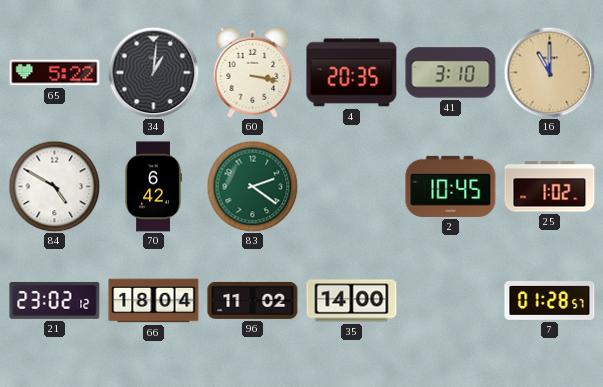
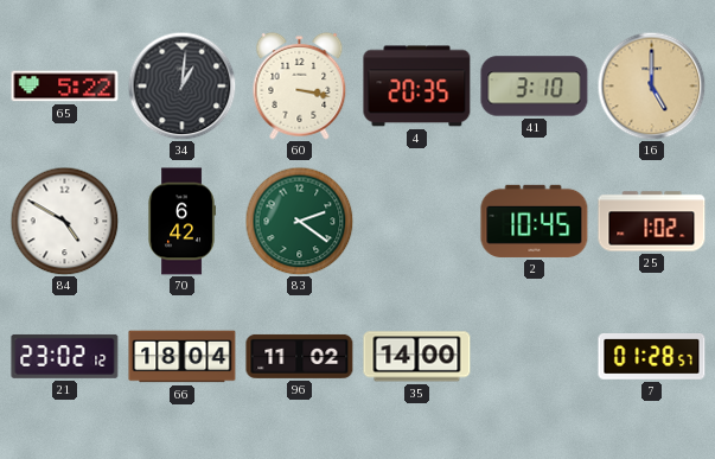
16: 11:00 -> 5:00 (651, 85)
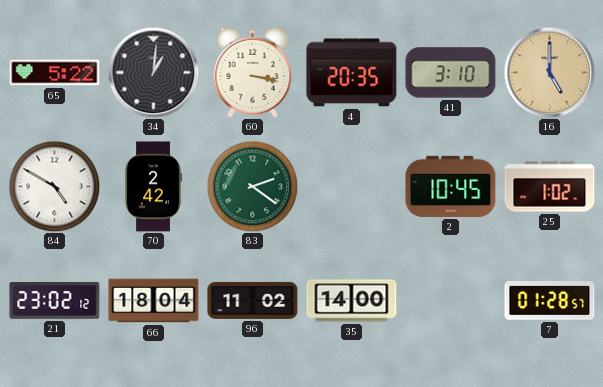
70: 6:42 -> 2:42 (153, 187)
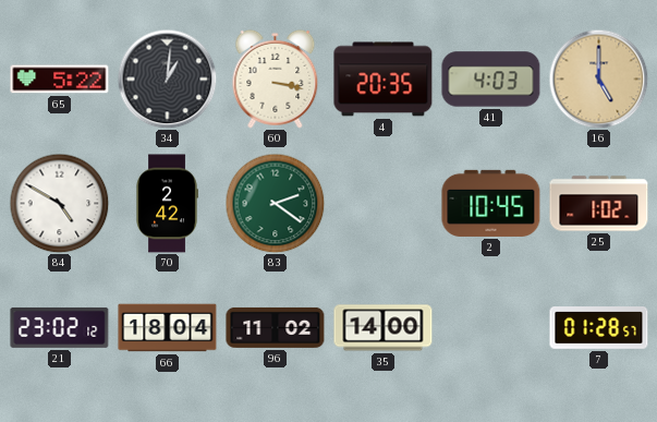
41: 3:10 -> 4:03 (491, 80)
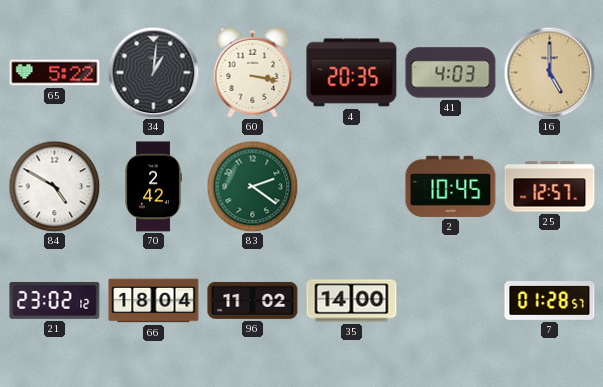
25: 1:02 -> 12:57 (550, 187)
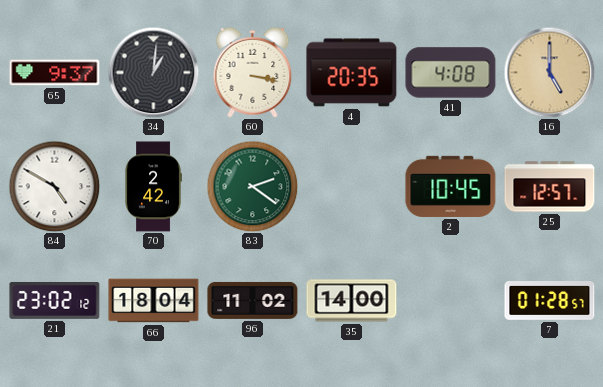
65: 5:22 -> 9:37 (55, 73)
41: 4:03 -> 4:08 (451, 73)
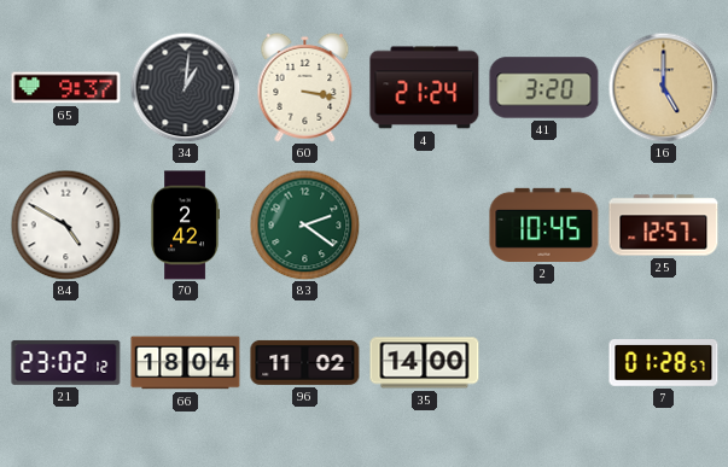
4: 20:35 -> 21:24 (425, 88)
41: 4:08 -> 3:20 (544, 88)
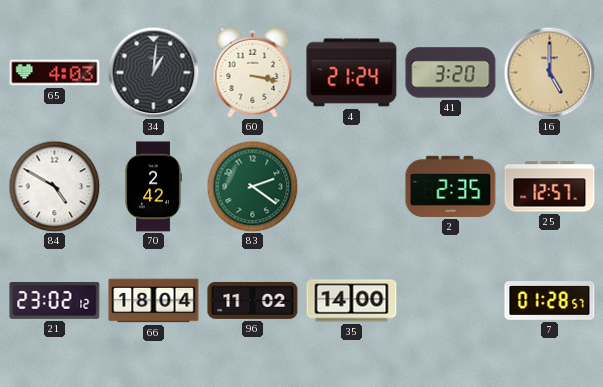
65: 9:37 -> 4:03 (55, 73)
2: 10:45 -> 2:35 (451, 186)
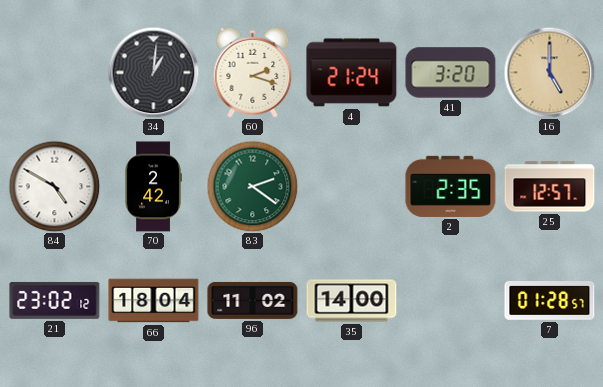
65: 4:03 -> none (55, 73)
60: 3:17 -> 2:18 (253, 72)
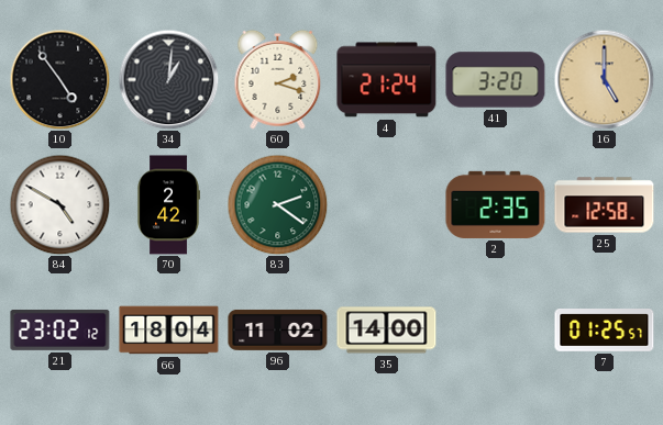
10: none -> 4:54 (59, 79)
25: 12:57 -> 12:58 (605, 205)
7: 01:28 -> 01:25 (605, 331)
